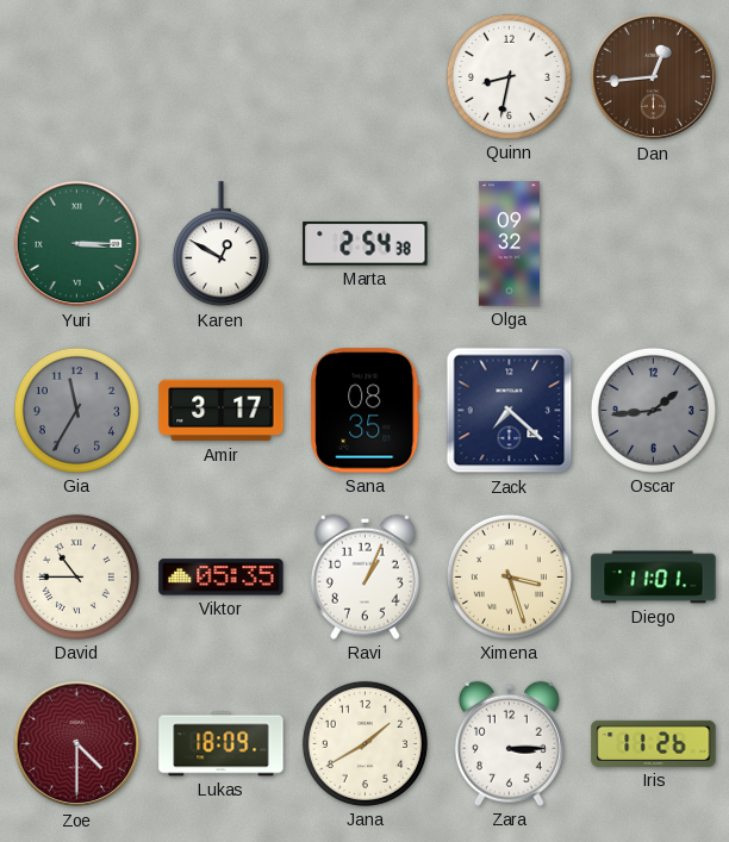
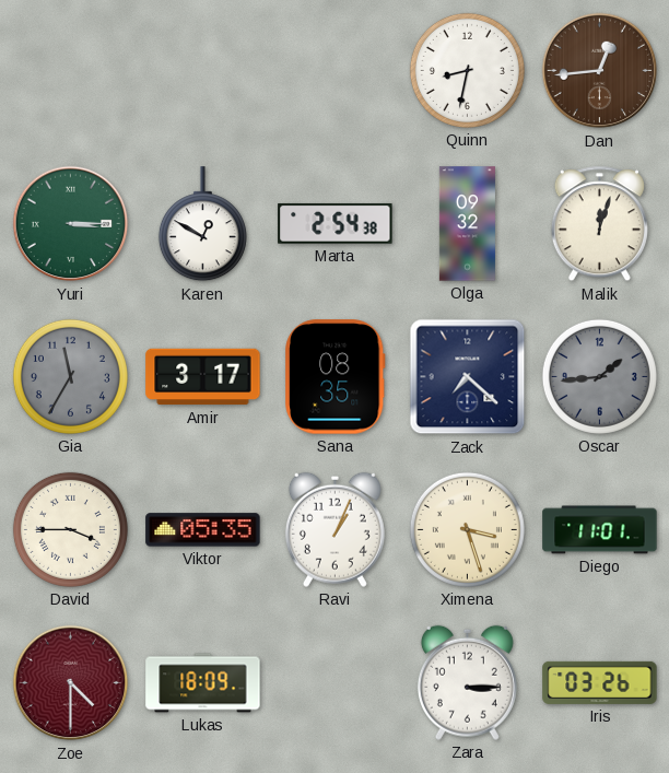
Malik: none -> 12:03 (599, 224)
David: 10:45 -> 3:45 (70, 529)
Jana: 1:40 -> none (364, 743)
Iris: 11:26 -> 03:26 (600, 682)
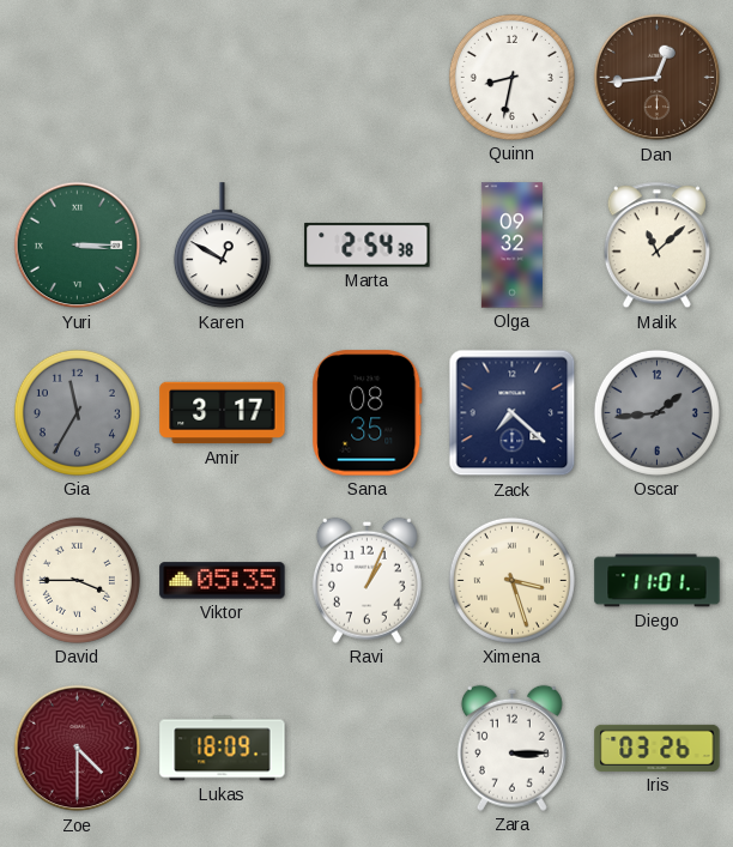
Malik: 12:03 -> 11:08 (656, 246)
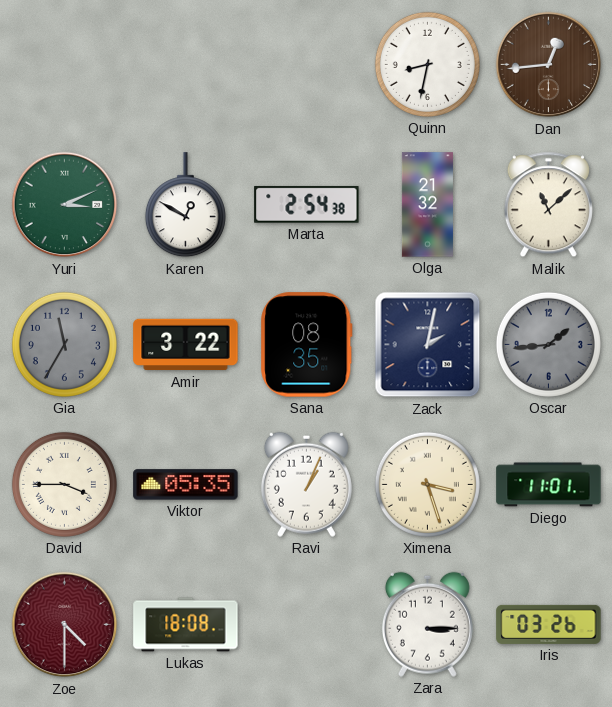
Yuri: 3:15 -> 3:11 (65, 205)
Olga: 09:32 -> 21:32 (427, 205)
Amir: 3:17 -> 3:22 (186, 345)
Zack: 7:22 -> 2:02 (428, 345)
Lukas: 18:09 -> 18:08 (186, 625)
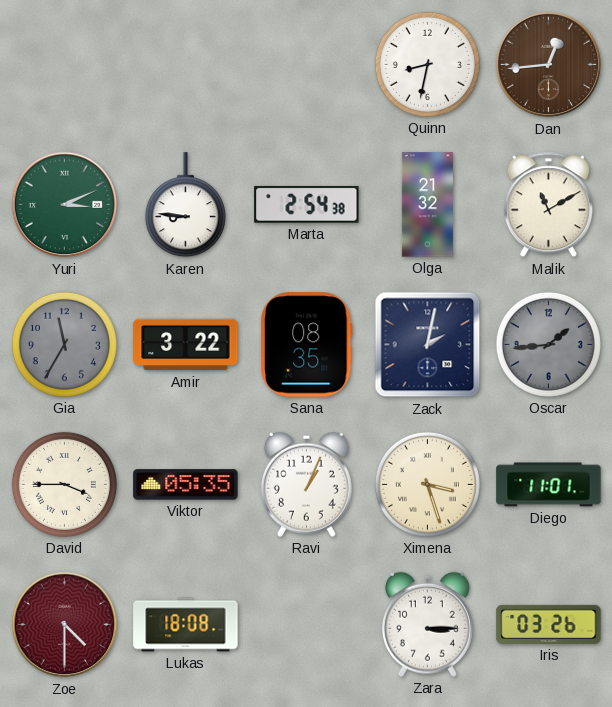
Karen: 12:50 -> 8:46 (185, 205)
Malik: 11:08 -> 11:10 (548, 205)
